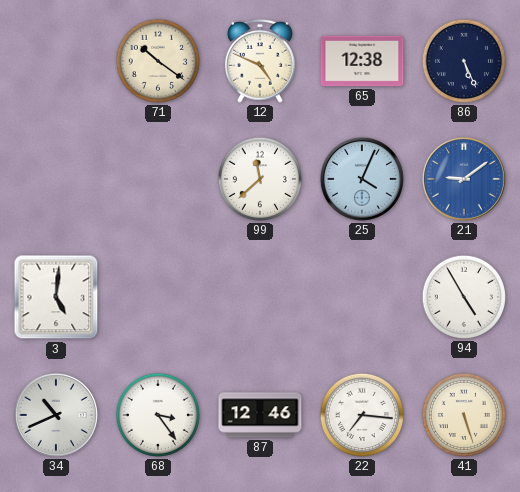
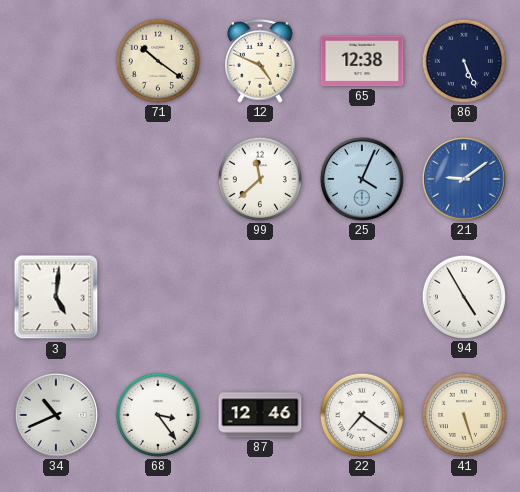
22: 7:16 -> 7:21 (362, 415)
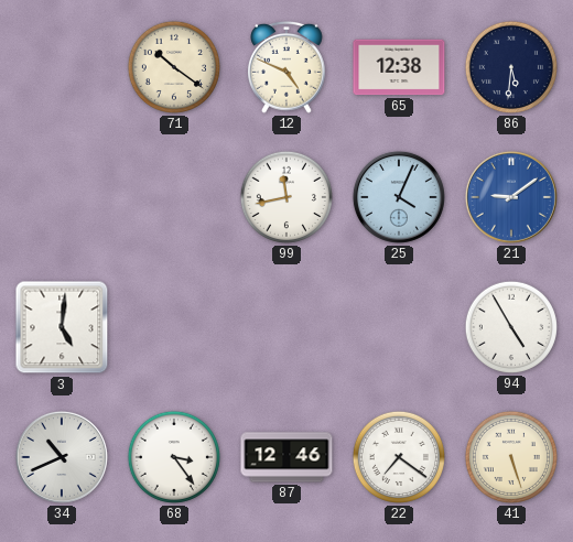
86: 5:26 -> 5:31 (511, 67)
99: 11:38 -> 11:43 (286, 197)
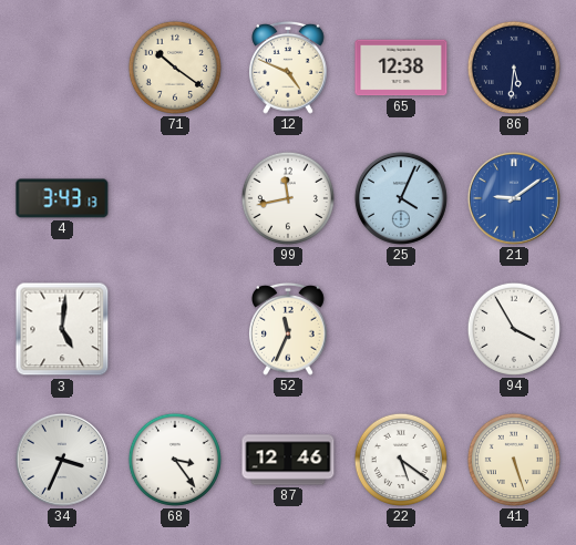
4: none -> 3:43 (62, 198)
52: none -> 11:34 (289, 329)
94: 4:55 -> 3:55 (514, 329)
34: 10:41 -> 3:34 (62, 460)
22: 7:21 -> 5:21 (401, 460)
